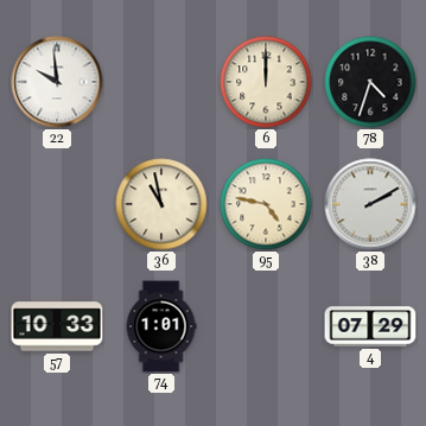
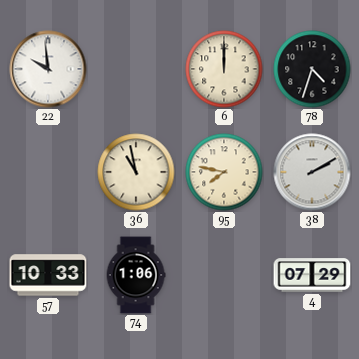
95: 4:47 -> 7:47 (224, 172)
74: 1:01 -> 1:06 (136, 275)
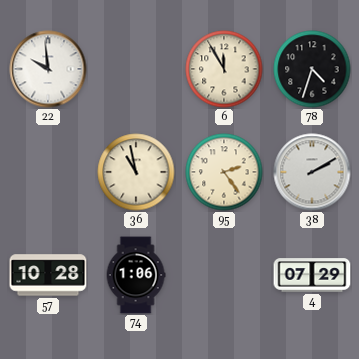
6: 12:00 -> 11:55 (224, 69)
95: 7:47 -> 2:24 (224, 172)
57: 10:33 -> 10:28 (48, 275)
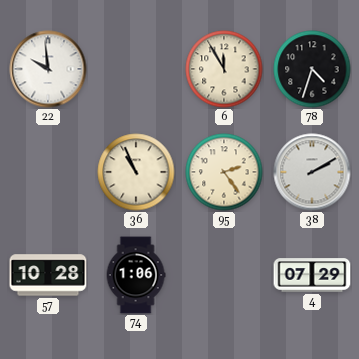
36: 10:58 -> 10:56 (136, 172)
